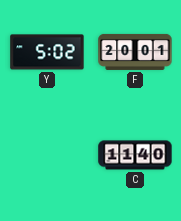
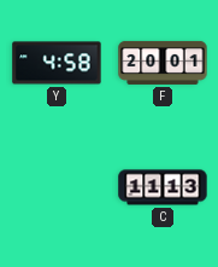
Y: 5:02 -> 4:58 (57, 63)
C: 11:40 -> 11:13 (163, 187)
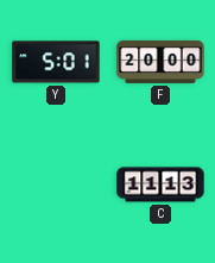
Y: 4:58 -> 5:01 (56, 62)
F: 20:01 -> 20:00 (160, 62)
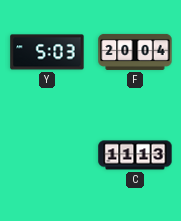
Y: 5:01 -> 5:03 (47, 52)
F: 20:00 -> 20:04 (135, 52)
